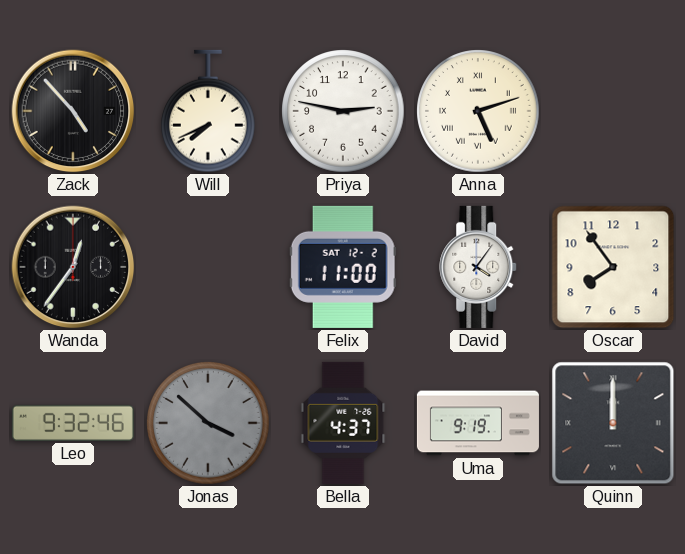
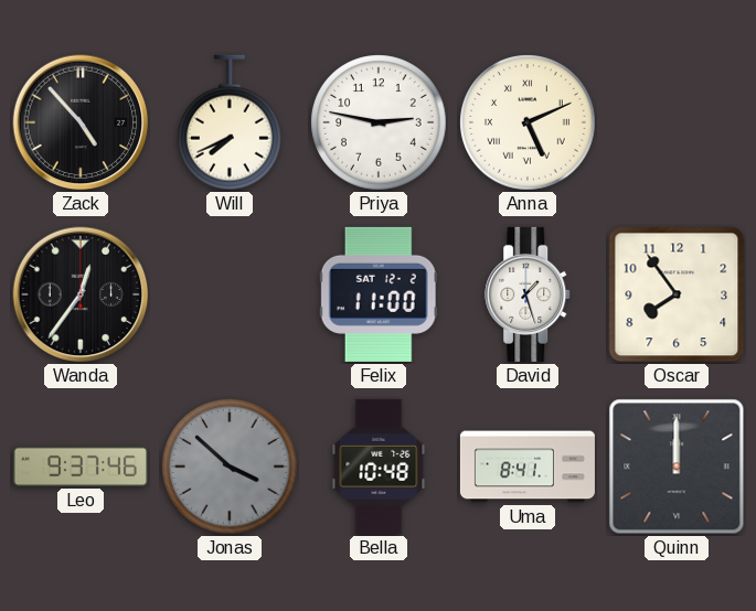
Anna: 5:12 -> 5:11 (528, 122)
David: 4:06 -> 1:27 (529, 294)
Leo: 9:32 -> 9:37 (81, 467)
Bella: 4:37 -> 10:48 (379, 467)
Uma: 9:19 -> 8:41 (528, 467)
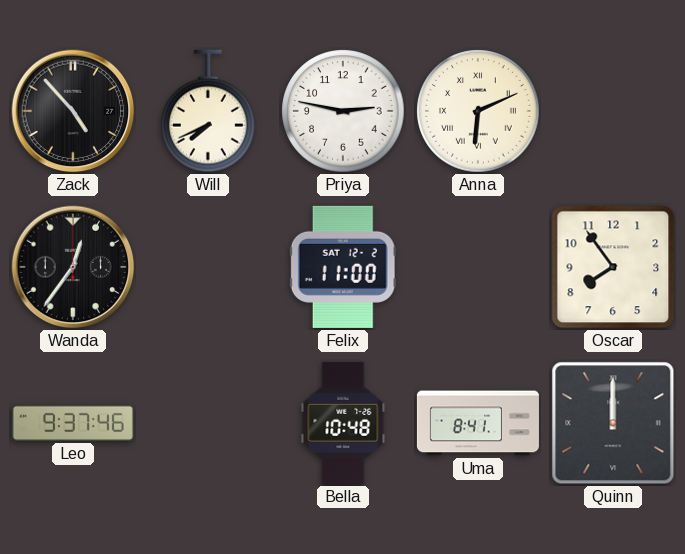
Anna: 5:11 -> 6:11 (478, 111)
David: 1:27 -> none (529, 294)
Jonas: 3:52 -> none (230, 467)
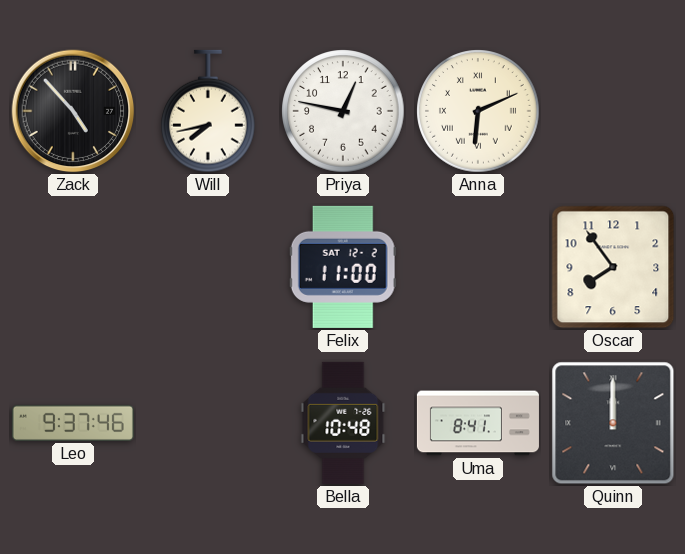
Will: 7:41 -> 7:43 (209, 111)
Priya: 2:47 -> 12:47 (343, 111)
Wanda: 12:36 -> none (73, 267)
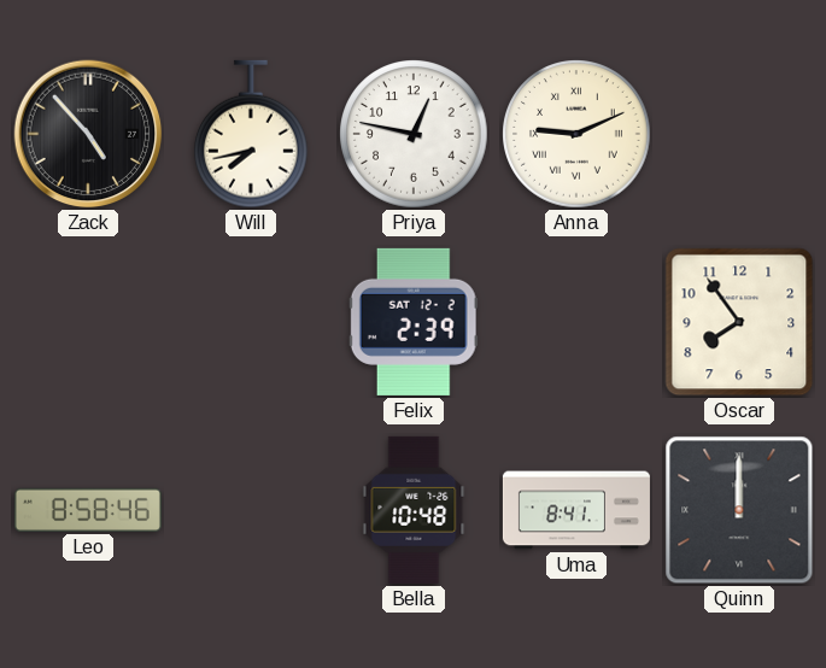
Anna: 6:11 -> 9:11 (576, 134)
Felix: 11:00 -> 2:39 (414, 322)
Leo: 9:37 -> 8:58 (88, 510)
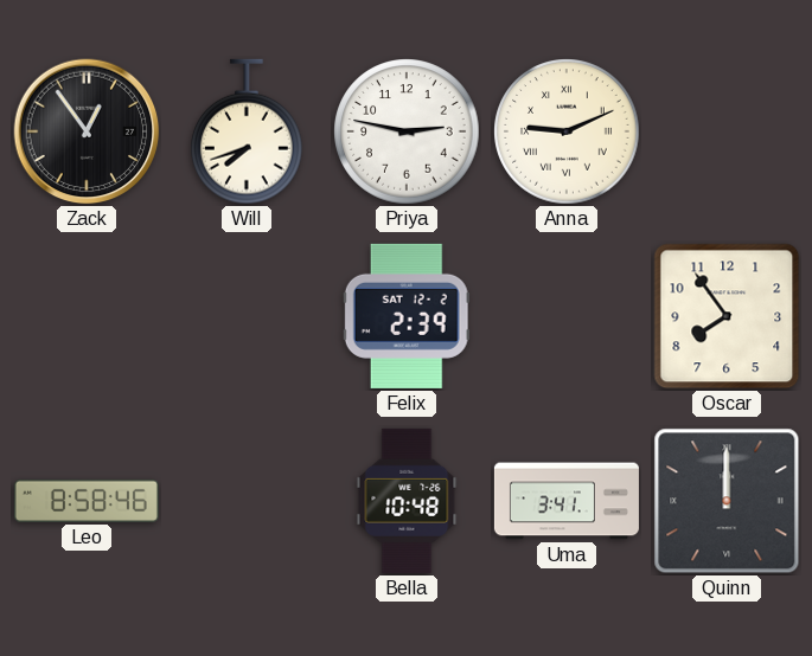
Zack: 4:53 -> 12:54 (87, 131)
Will: 7:43 -> 7:42 (248, 131)
Priya: 12:47 -> 2:47 (407, 131)
Uma: 8:41 -> 3:41 (567, 501)
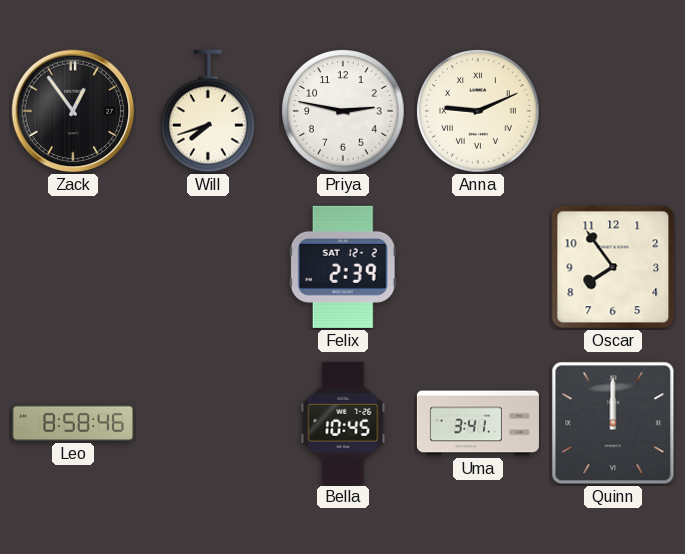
Bella: 10:48 -> 10:45 (343, 423)
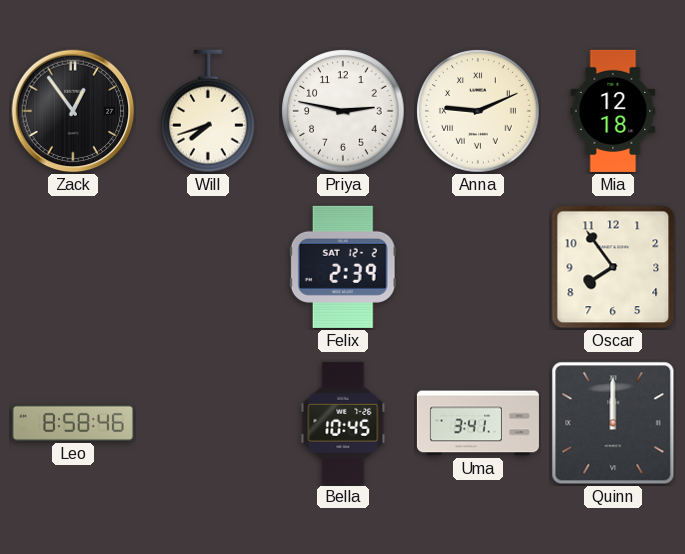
Mia: none -> 12:18 (613, 111)
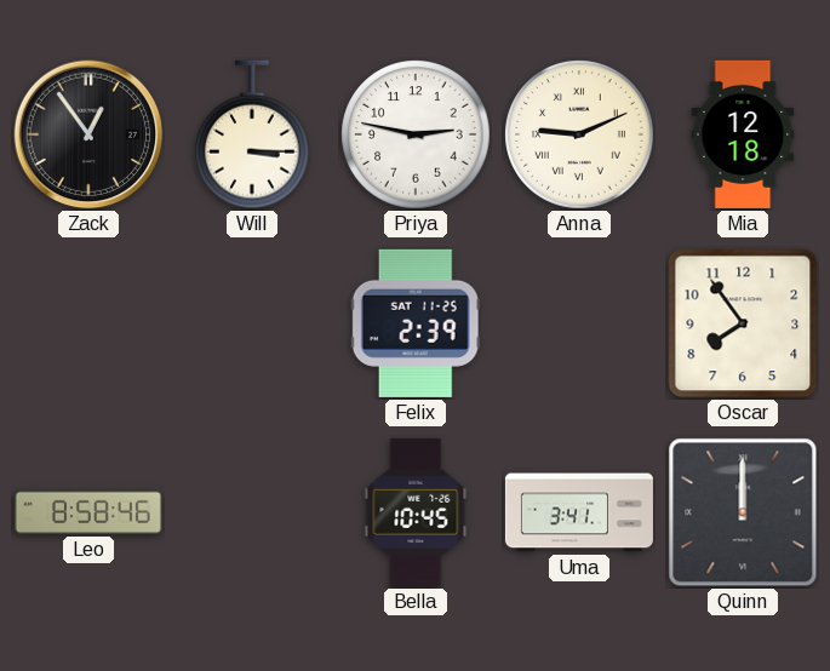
Will: 7:42 -> 3:15 (253, 134)
Felix date: SAT 12-2 -> SAT 11-25 (416, 323)
